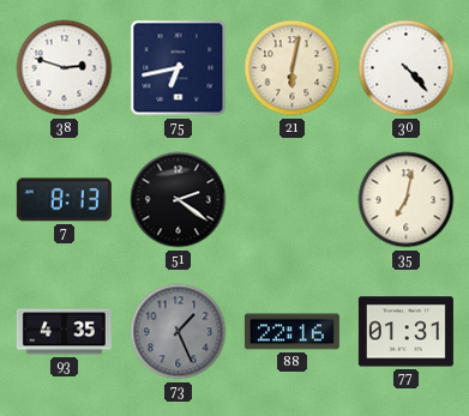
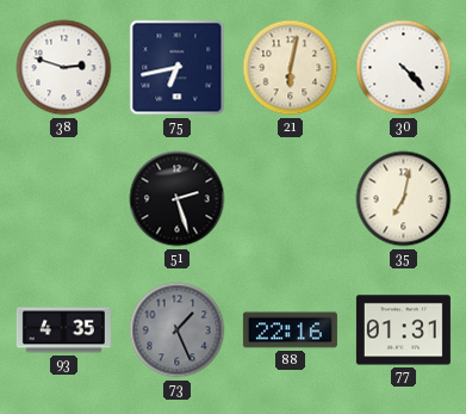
7: 8:13 -> none (64, 200)
51: 2:21 -> 2:27 (178, 199)
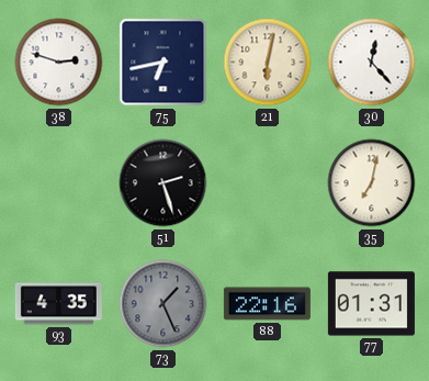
30: 4:23 -> 12:23 (372, 63)
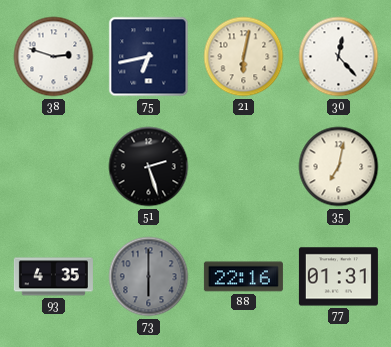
73: 1:26 -> 6:00 (149, 277)
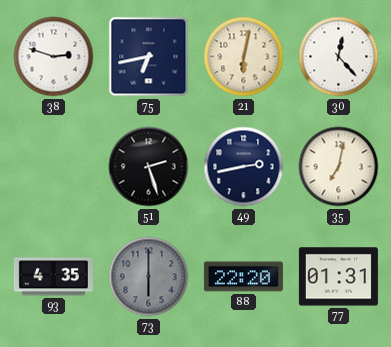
49: none -> 2:43 (244, 167)
88: 22:16 -> 22:20 (243, 277)
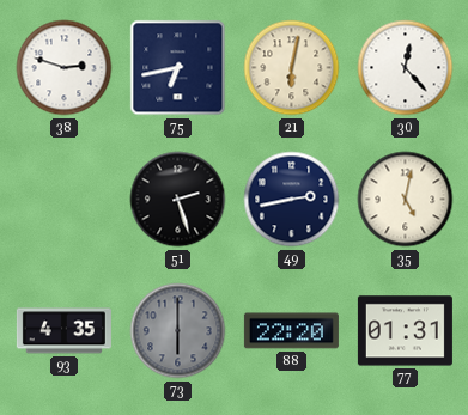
35: 7:02 -> 5:02 (406, 200)
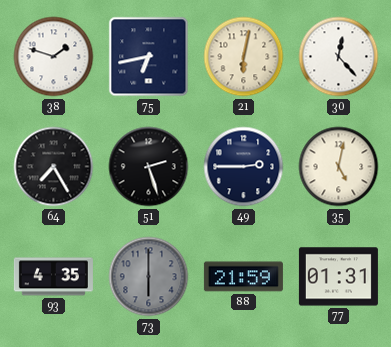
38: 2:48 -> 1:48 (54, 57)
64: none -> 7:25 (54, 167)
49: 2:43 -> 2:45 (244, 167)
88: 22:20 -> 21:59 (243, 277)
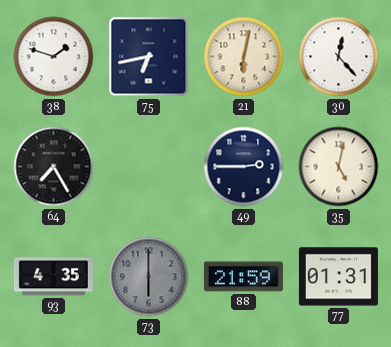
51: 2:27 -> none (149, 167)
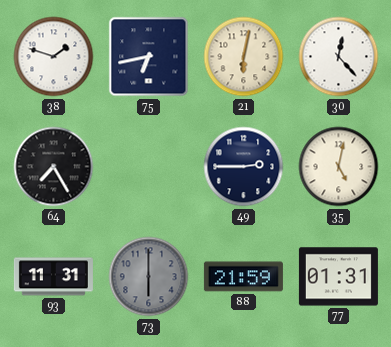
93: 4:35 -> 11:31 (53, 277)
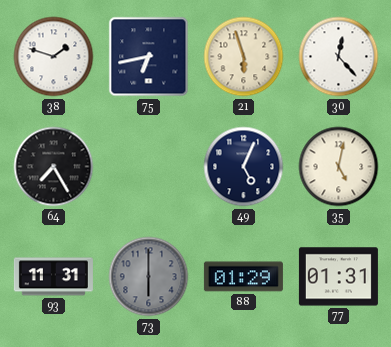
21: 6:02 -> 5:57 (244, 57)
49: 2:45 -> 5:04 (244, 167)
88: 21:59 -> 01:29 (243, 277)
